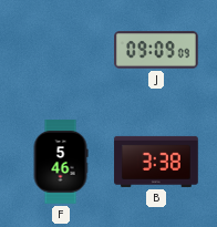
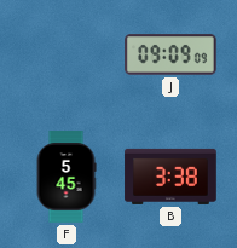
F: 5:46 -> 5:45 (67, 177)
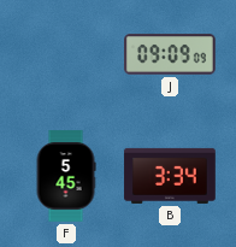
B: 3:38 -> 3:34 (170, 176)
